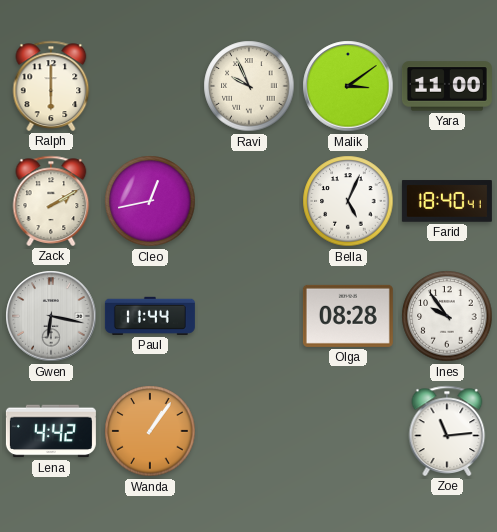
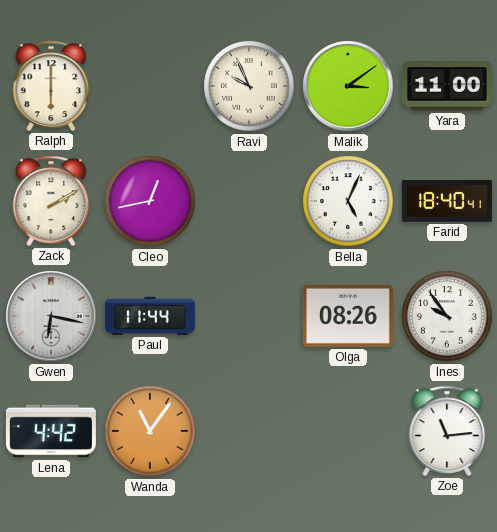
Olga: 08:28 -> 08:26 (348, 316)
Wanda: 1:06 -> 11:06 (150, 431)
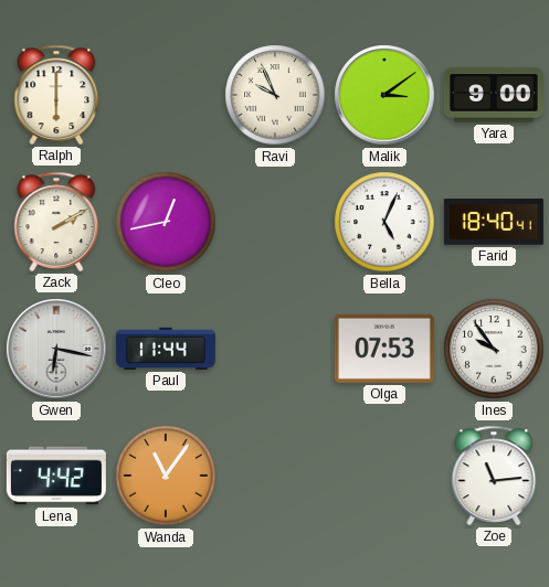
Yara: 11:00 -> 9:00 (494, 95)
Olga: 08:26 -> 07:53 (384, 349)
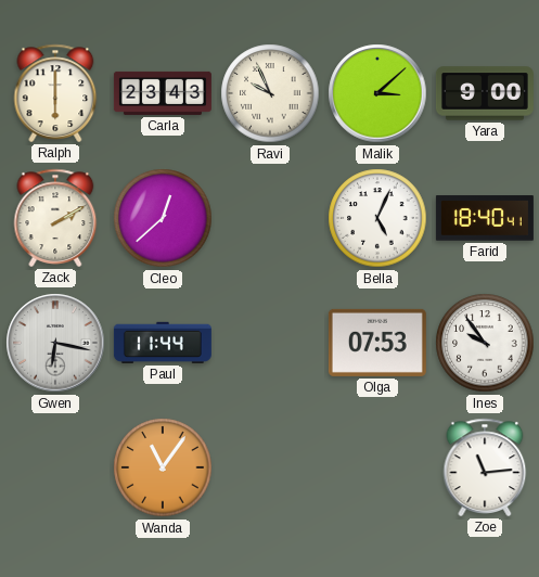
Carla: none -> 23:43 (163, 93)
Malik: 3:09 -> 3:08 (377, 93)
Cleo: 12:43 -> 12:38 (163, 218)
Lena: 4:42 -> none (56, 476)
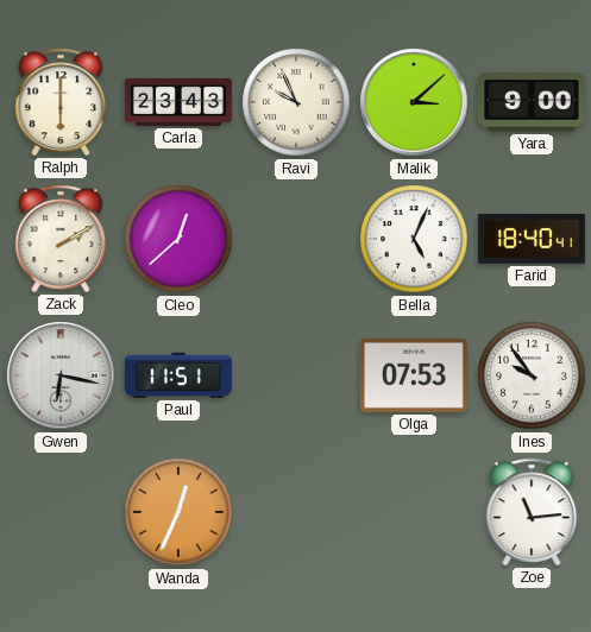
Paul: 11:44 -> 11:51 (178, 375)
Wanda: 11:06 -> 12:34 (178, 512)
